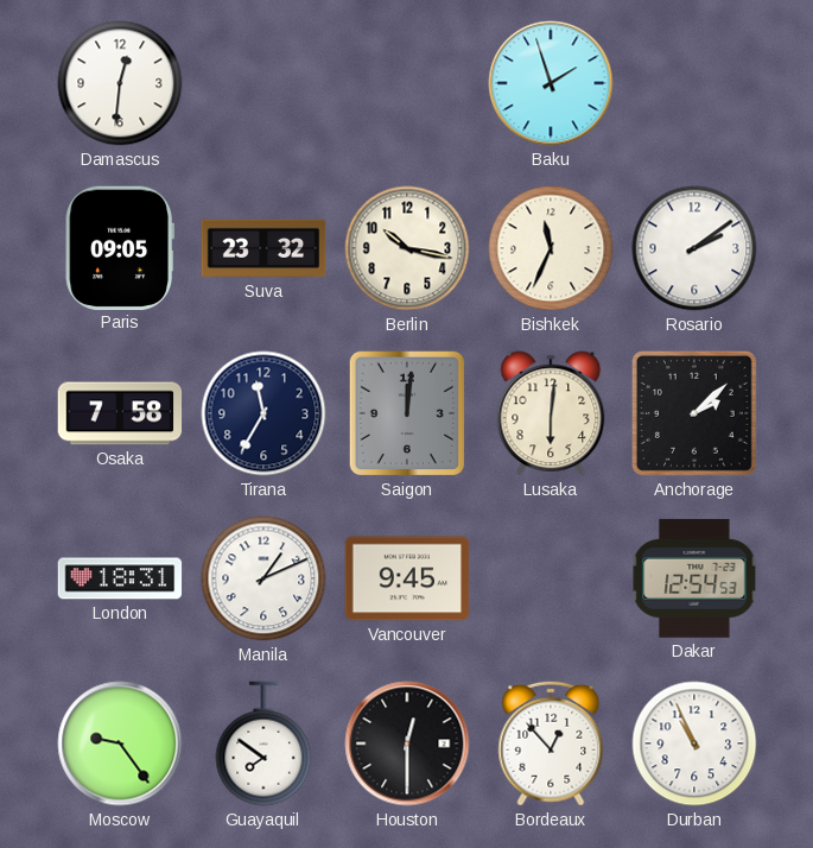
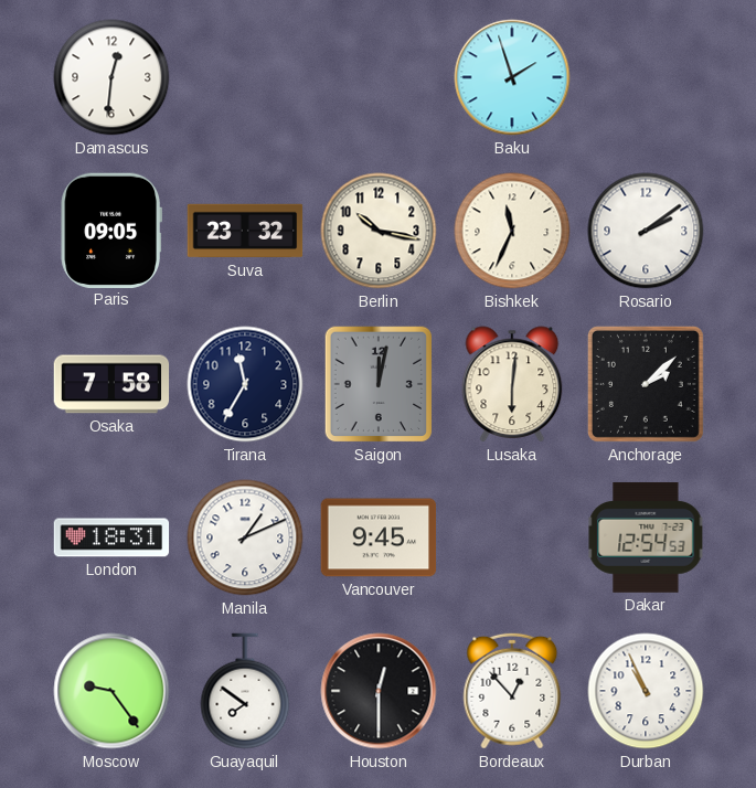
Saigon: 12:01 -> 12:02 (379, 384)
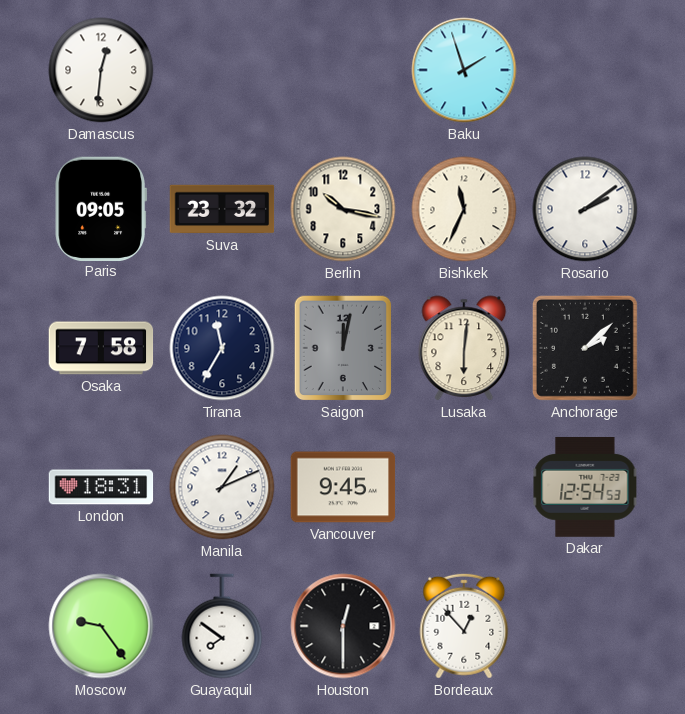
Durban: 10:56 -> none (646, 691)
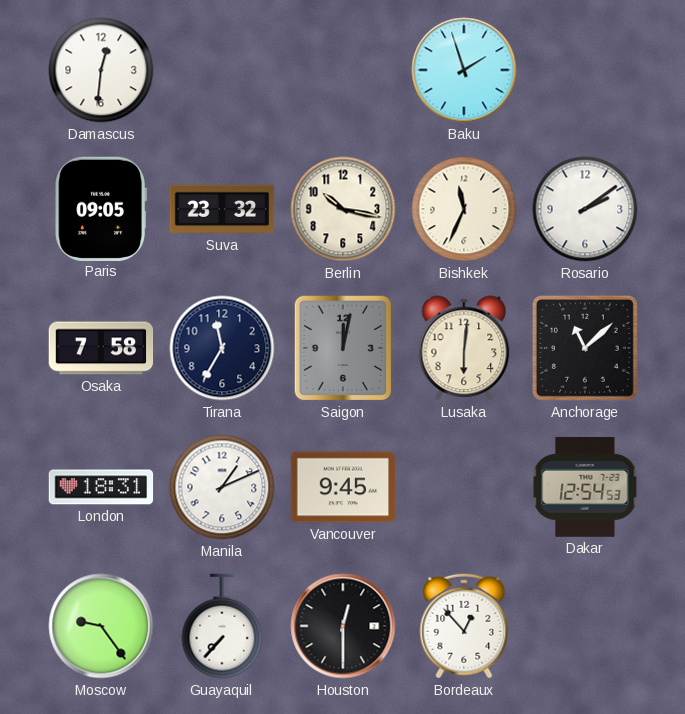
Anchorage: 2:08 -> 11:08 (585, 348)
Guayaquil: 7:51 -> 7:37 (222, 626)
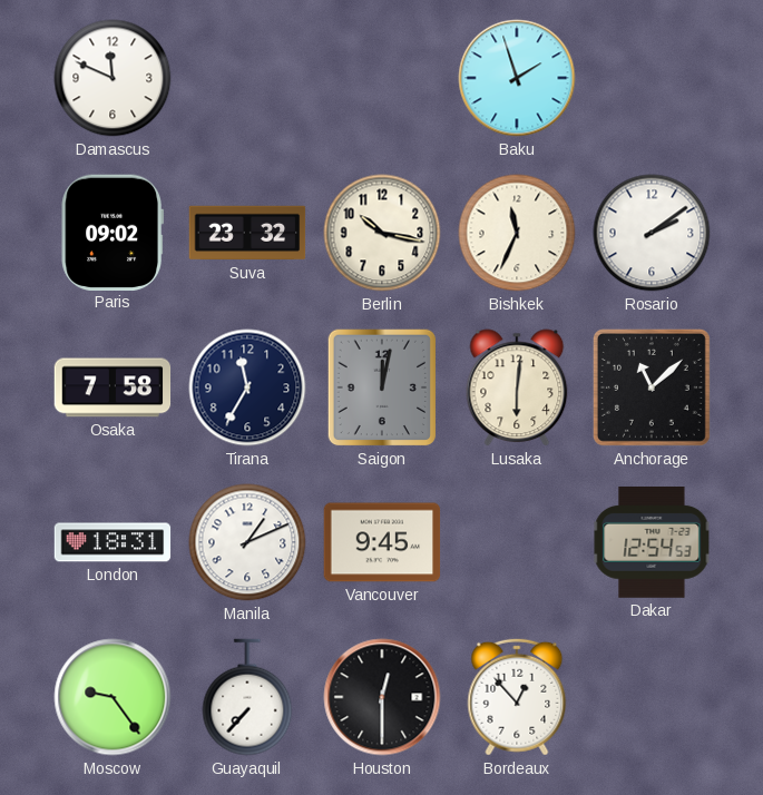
Damascus: 12:31 -> 11:49 (113, 78)
Paris: 09:05 -> 09:02 (111, 232)
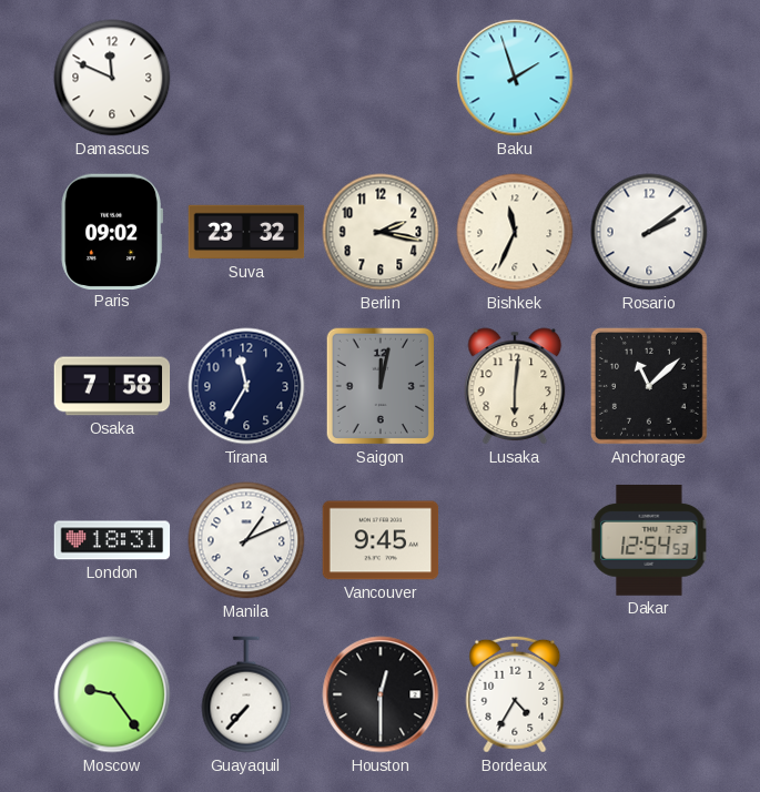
Berlin: 10:17 -> 2:17 (381, 232)
Bordeaux: 12:53 -> 4:35 (515, 694)
